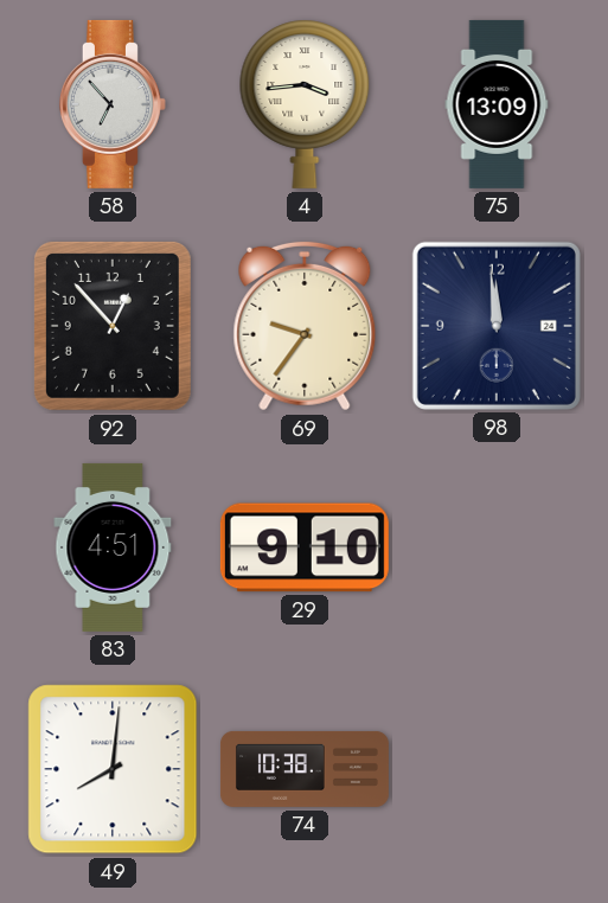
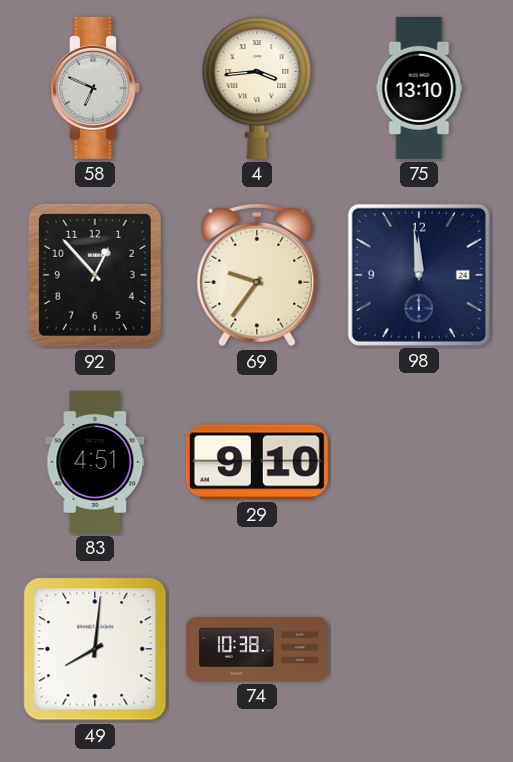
58: 6:53 -> 6:49 (95, 88)
75: 13:09 -> 13:10 (419, 88)
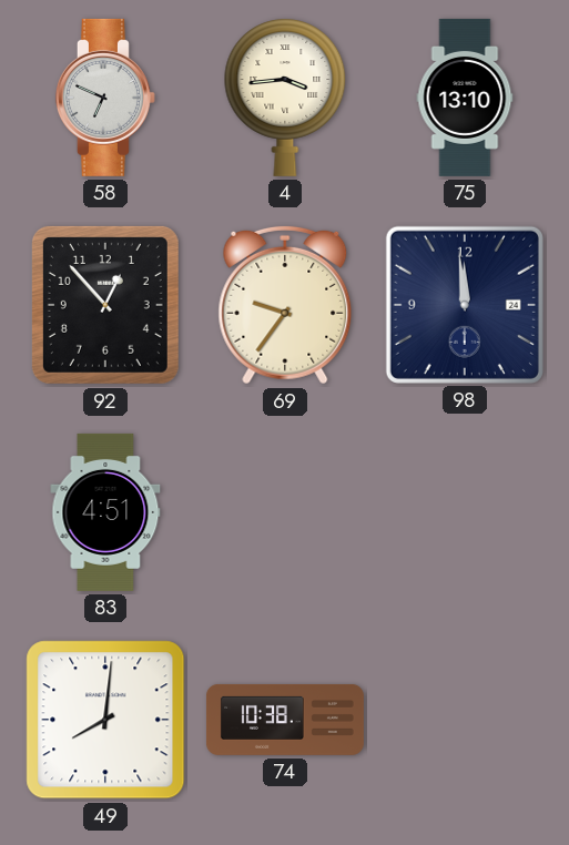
29: 9:10 -> none (257, 462)
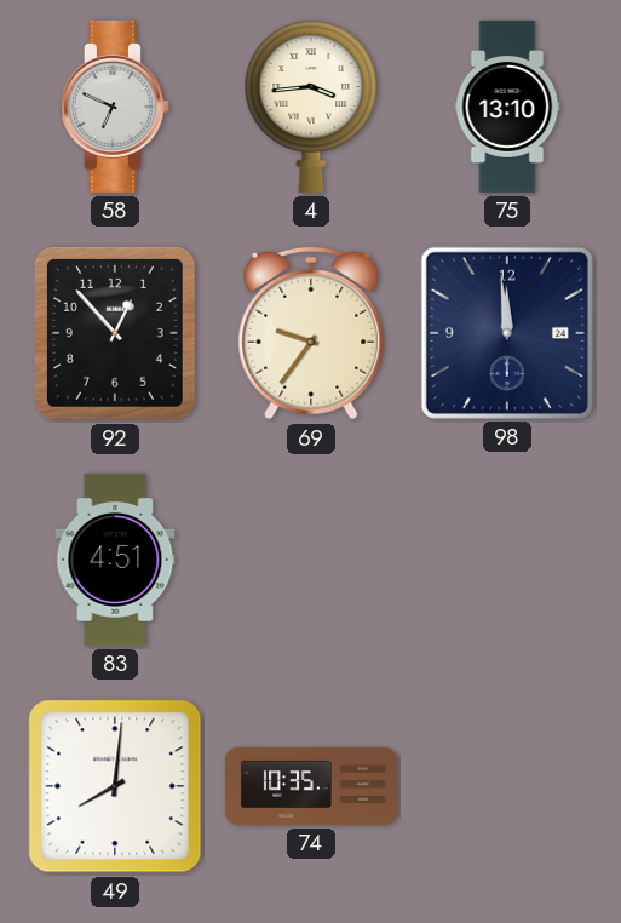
74: 10:38 -> 10:35 (311, 786)
